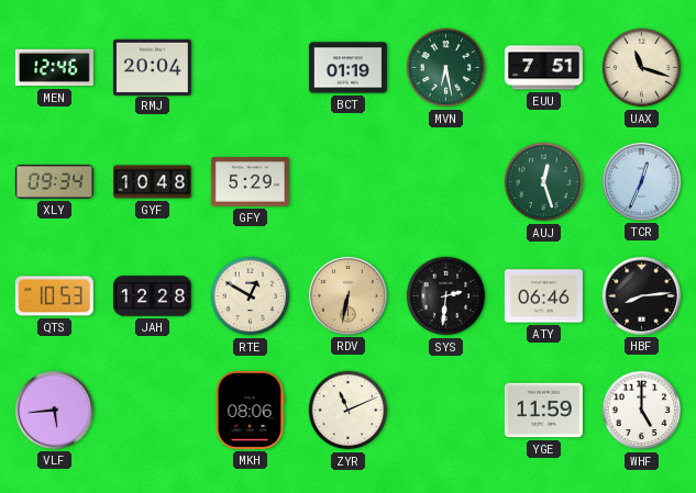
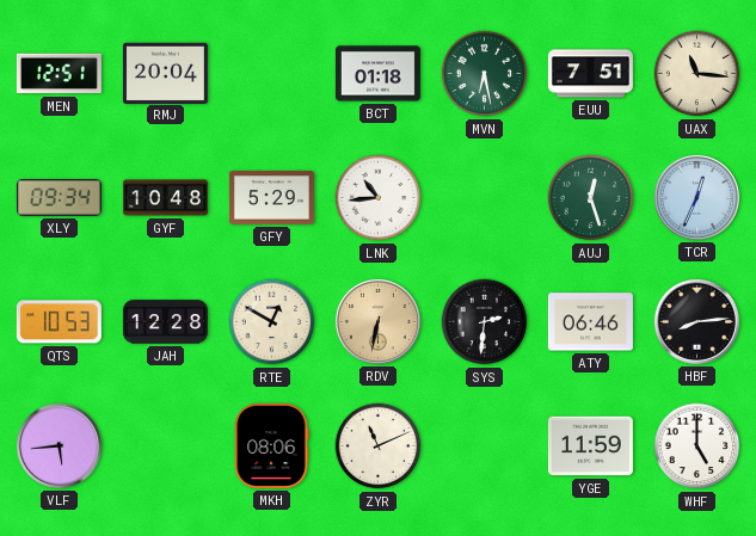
MEN: 12:46 -> 12:51 (59, 74)
BCT: 01:19 -> 01:18 (377, 74)
UAX: 11:18 -> 11:16 (697, 74)
LNK: none -> 10:44 (379, 198)
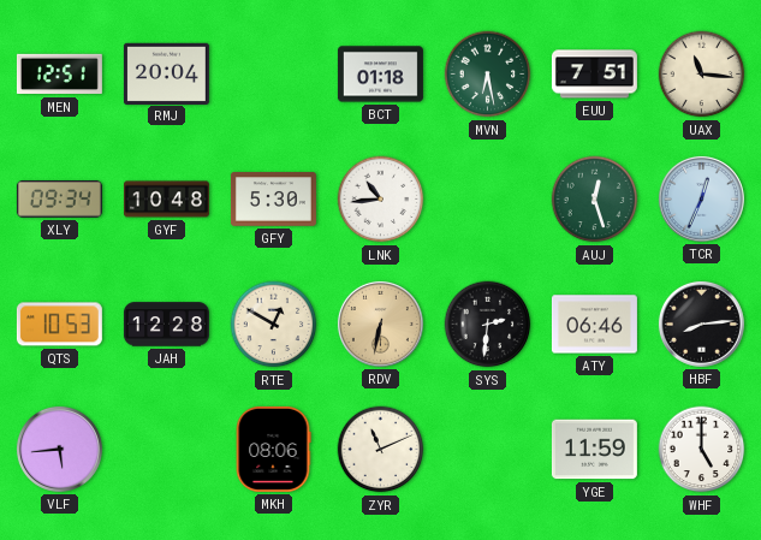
GFY: 5:29 -> 5:30 (273, 200)
